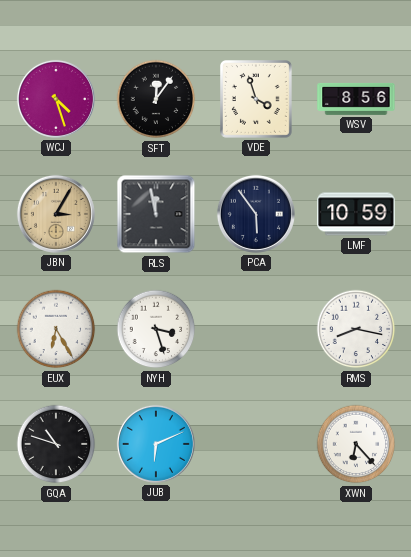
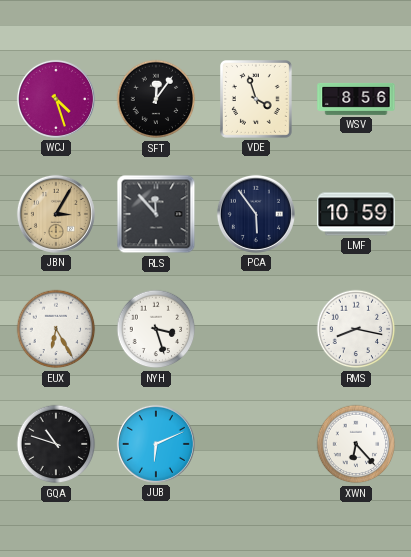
RLS: 11:58 -> 11:53 (156, 214)
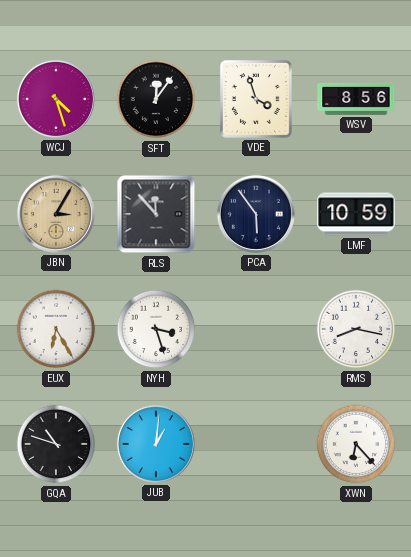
JUB: 6:11 -> 1:01 (156, 444)
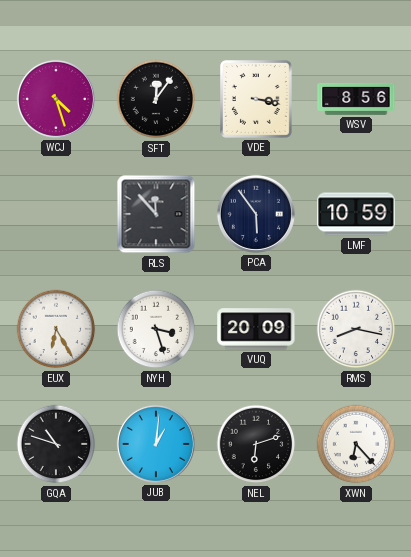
VDE: 3:57 -> 3:17 (257, 100)
JBN: 3:05 -> none (56, 214)
VUQ: none -> 20:09 (256, 329)
NEL: none -> 6:12 (256, 444)
